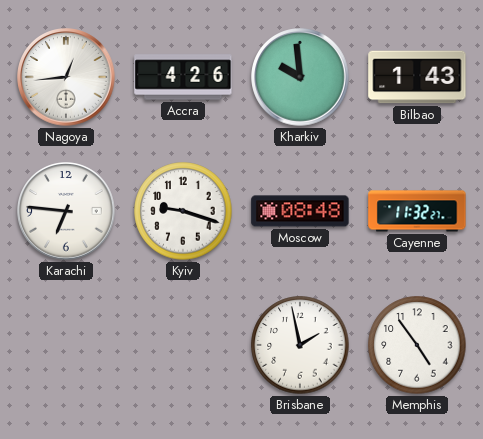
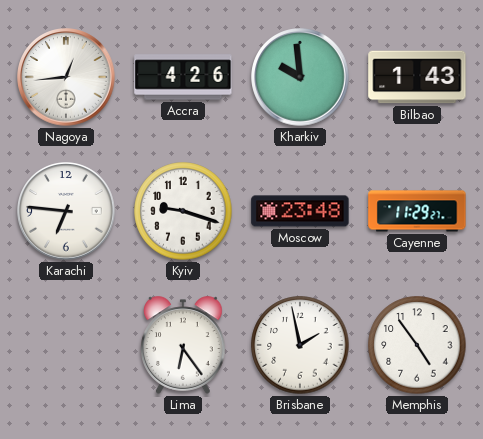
Moscow: 08:48 -> 23:48 (300, 211)
Cayenne: 11:32 -> 11:29 (417, 211)
Lima: none -> 6:24 (184, 345)
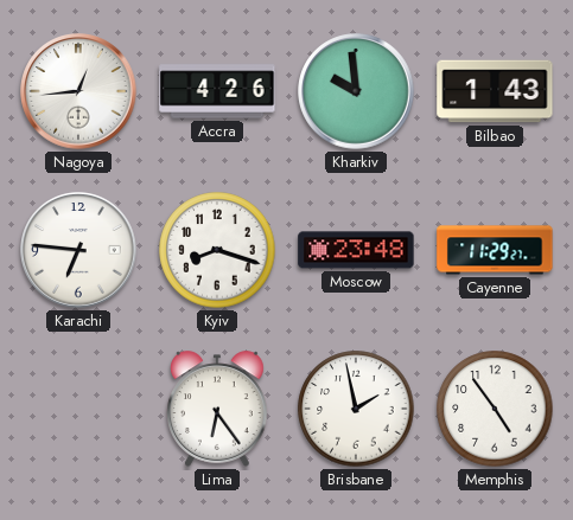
Kyiv: 9:18 -> 8:18 (217, 250)
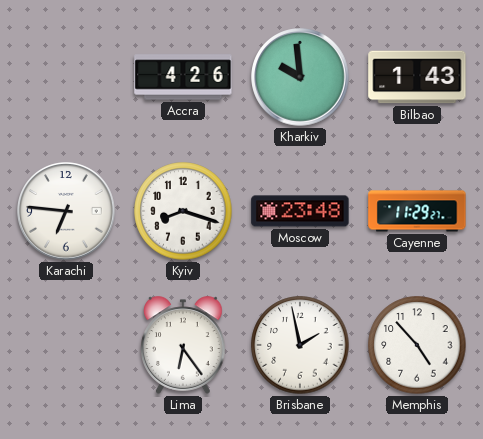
Nagoya: 12:44 -> none (78, 91)
Memphis: 4:54 -> 4:53 (417, 345)
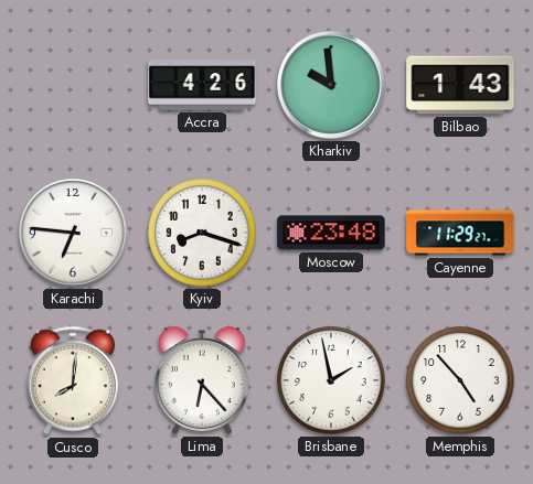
Cusco: none -> 8:01 (73, 380)
Lima: 6:24 -> 6:23 (203, 380)
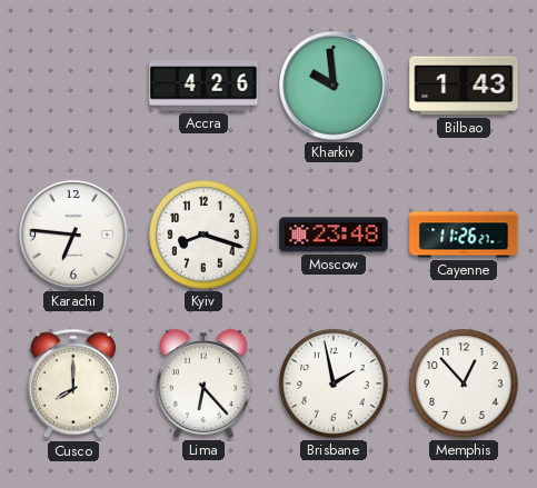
Cayenne: 11:29 -> 11:26 (464, 235)
Cusco: 8:01 -> 8:00 (73, 384)
Memphis: 4:53 -> 12:53 (464, 384)
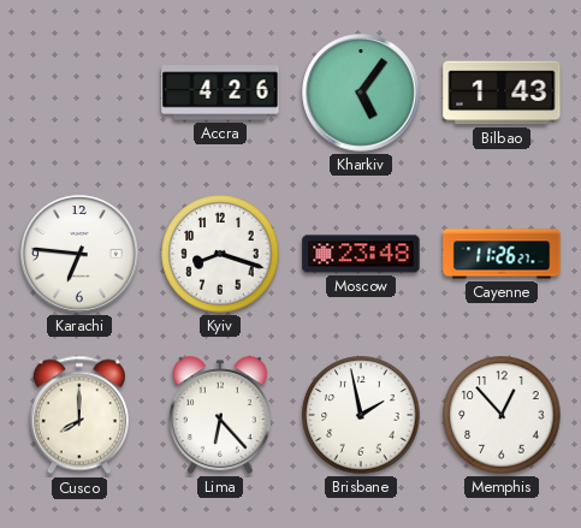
Kharkiv: 9:59 -> 5:06 (361, 93)
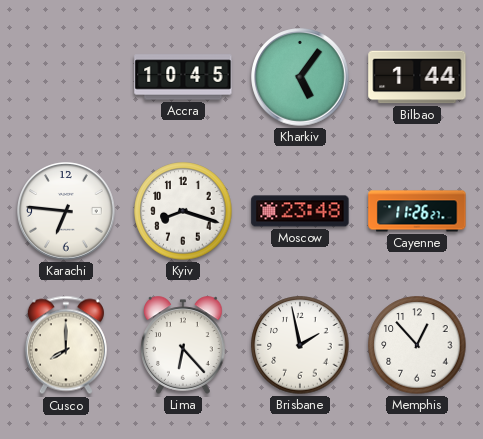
Accra: 4:26 -> 10:45 (183, 77)
Bilbao: 1:43 -> 1:44 (417, 77)
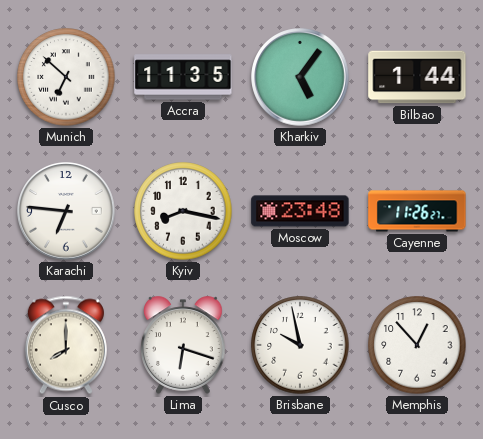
Munich: none -> 6:52 (66, 77)
Accra: 10:45 -> 11:35 (183, 77)
Kyiv: 8:18 -> 8:17 (183, 211)
Lima: 6:23 -> 6:18 (184, 345)
Brisbane: 1:58 -> 9:58 (300, 345)
